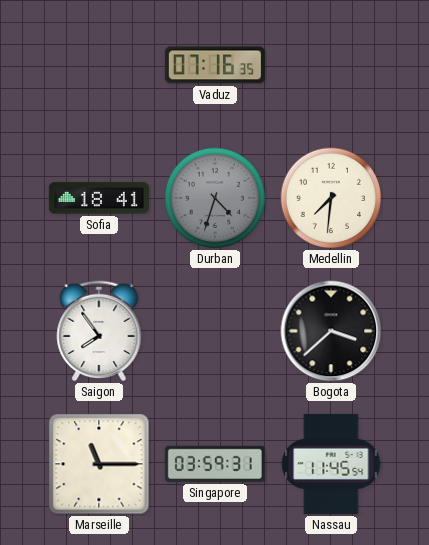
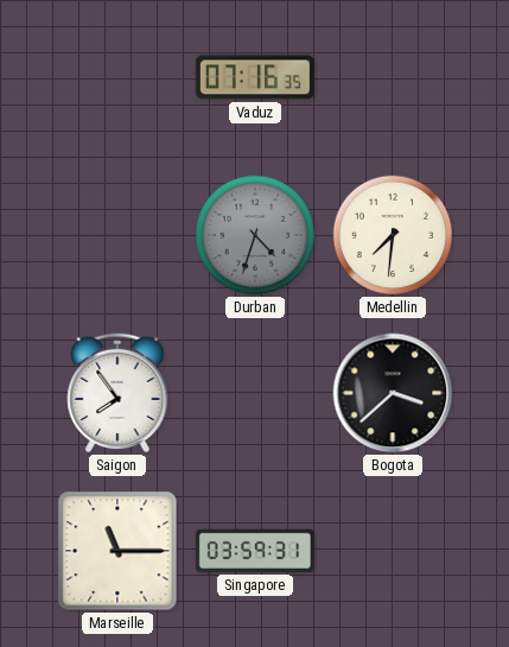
Sofia: 18:41 -> none (99, 198)
Nassau: 11:45 -> none (331, 464)
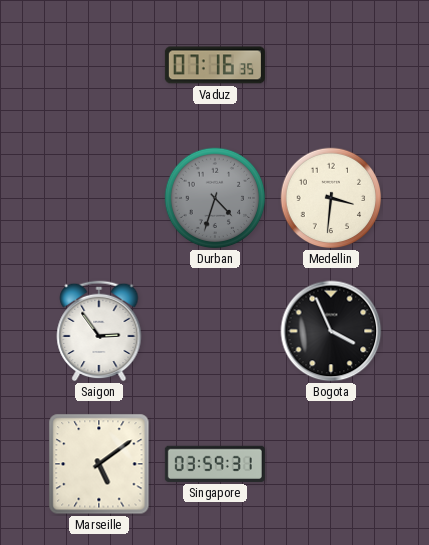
Medellin: 7:31 -> 3:31 (331, 198)
Saigon: 7:54 -> 2:54 (99, 331)
Bogota: 3:38 -> 3:56 (331, 331)
Marseille: 11:15 -> 5:09 (99, 464)
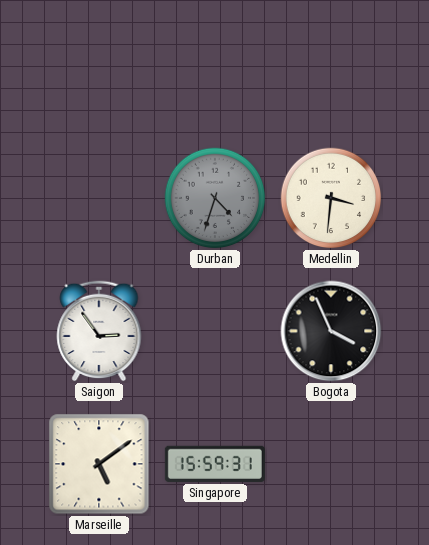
Vaduz: 07:16 -> none (215, 65)
Singapore: 03:59 -> 15:59 (215, 464)
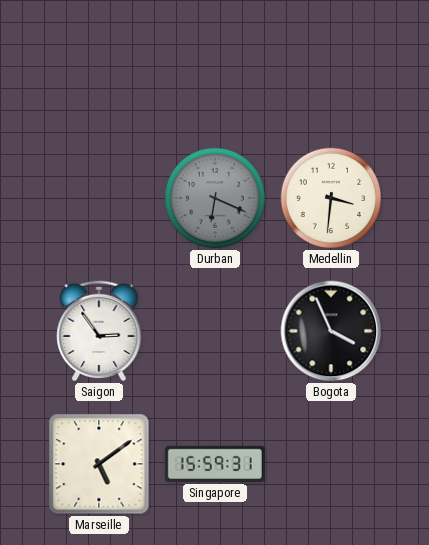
Durban: 4:33 -> 6:19 (215, 198)
